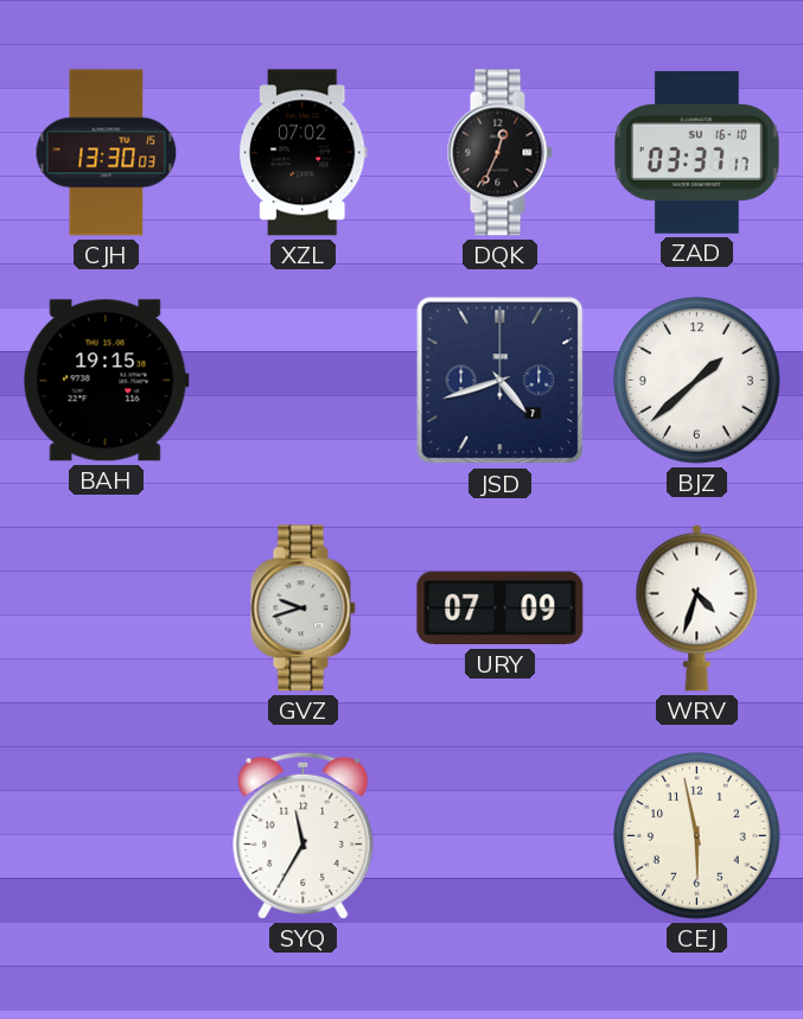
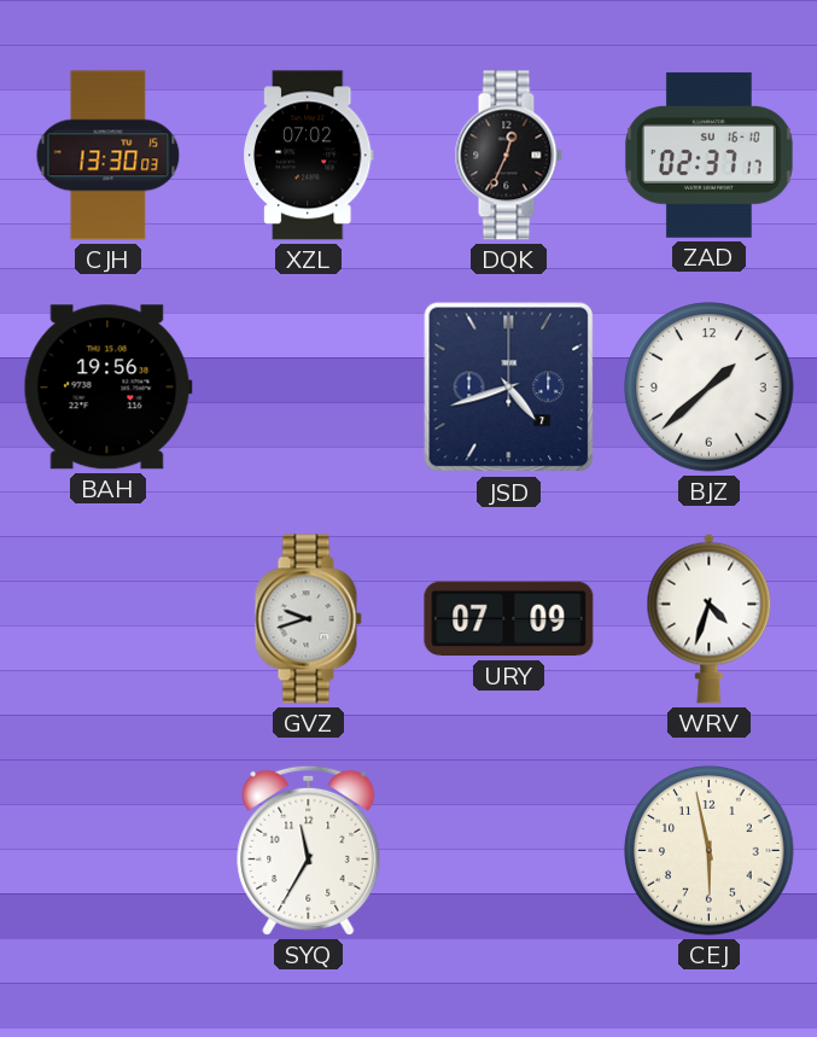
ZAD: 03:37 -> 02:37 (710, 155)
BAH: 19:15 -> 19:56 (107, 388)
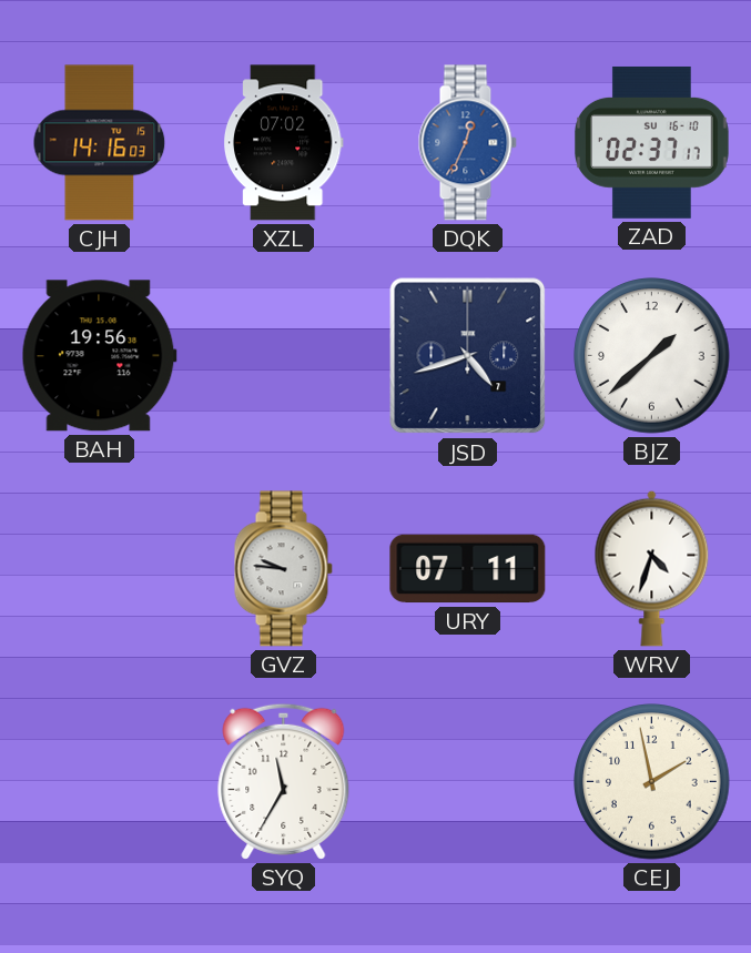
CJH: 13:30 -> 14:16 (100, 143)
DQK dial: black -> blue (467, 143)
GVZ: 9:42 -> 9:46 (283, 569)
URY: 07:09 -> 07:11 (468, 569)
CEJ: 5:58 -> 1:58 (652, 782)
